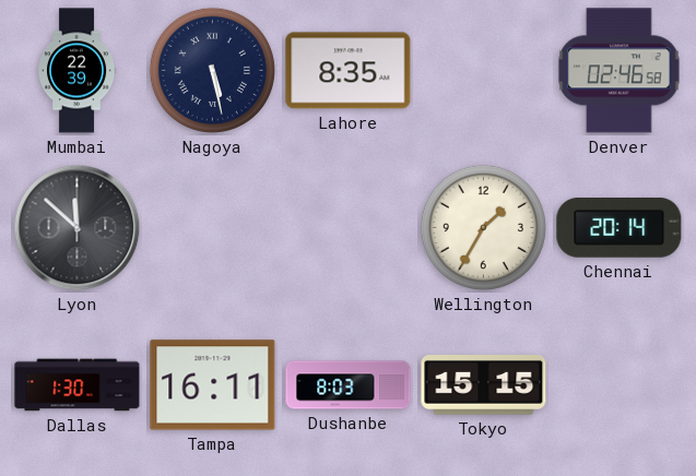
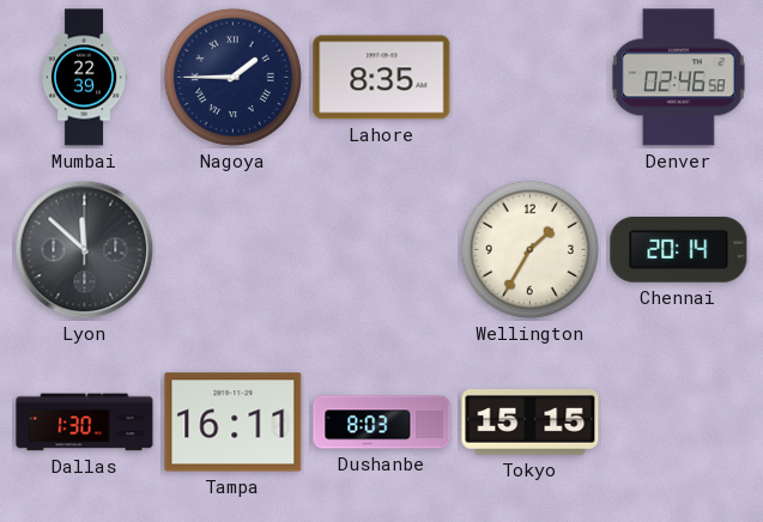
Nagoya: 5:28 -> 1:45 (232, 77)
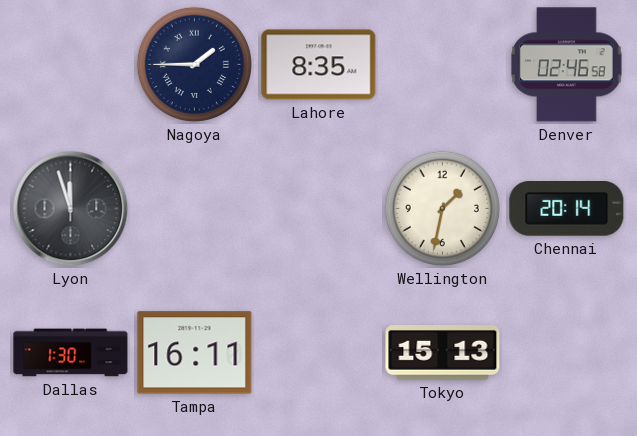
Mumbai: 22:39 -> none (84, 78)
Lyon: 11:52 -> 11:57 (71, 209)
Wellington: 1:35 -> 1:32 (442, 208)
Dushanbe: 8:03 -> none (382, 423)
Tokyo: 15:15 -> 15:13 (443, 353)
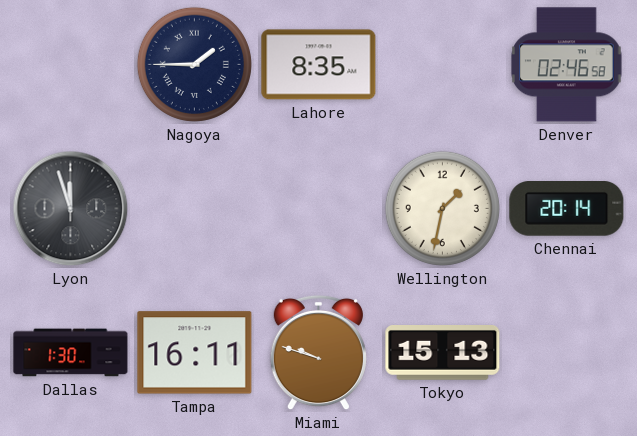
Miami: none -> 9:48 (318, 353)
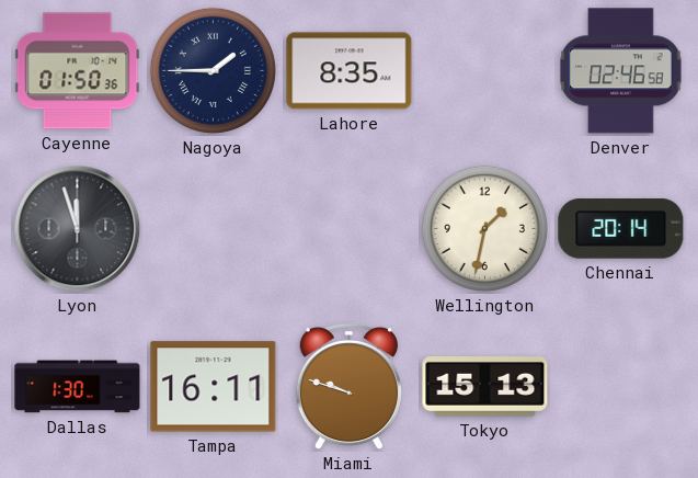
Cayenne: none -> 01:50 (78, 71)
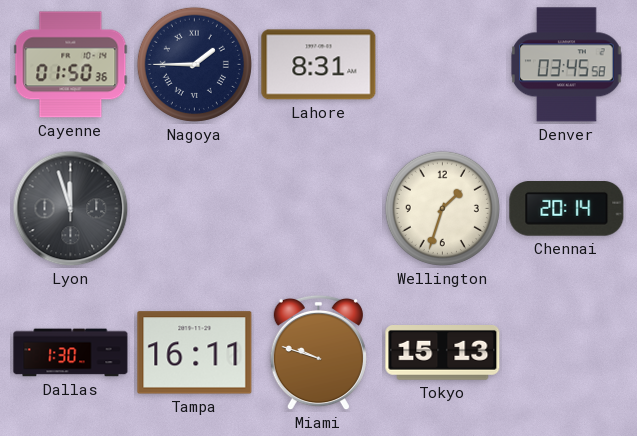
Lahore: 8:35 -> 8:31 (319, 65)
Denver: 02:46 -> 03:45 (567, 65)
Wellington: 1:32 -> 1:33 (442, 208)
